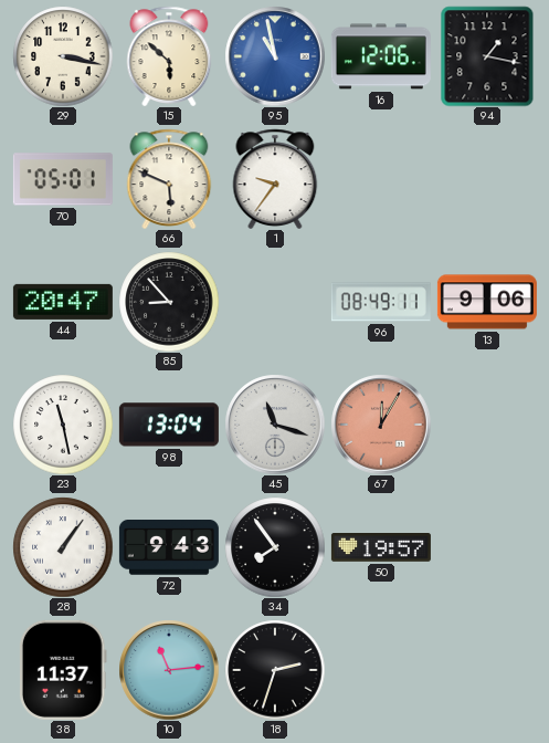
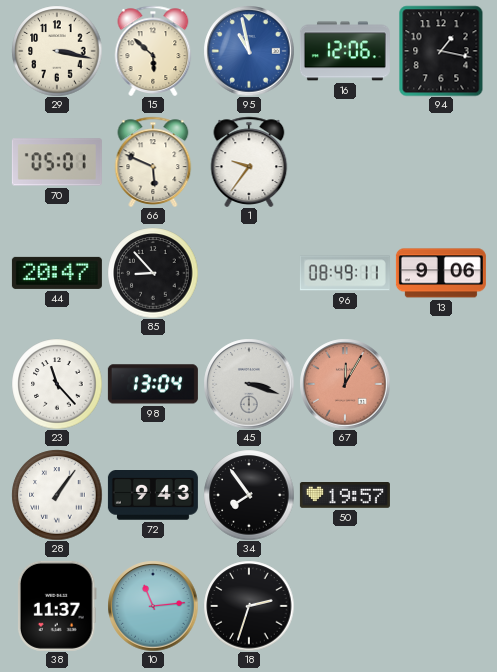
23: 11:28 -> 11:23 (57, 384)
45: 11:18 -> 3:18 (249, 384)
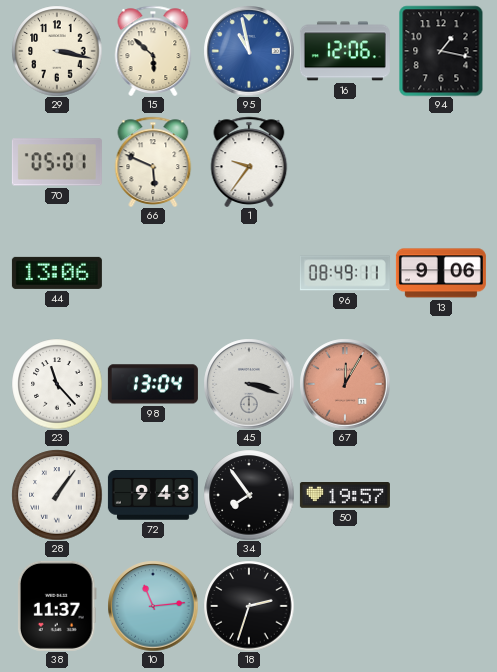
44: 20:47 -> 13:06 (57, 273)
85: 8:53 -> none (153, 273)
